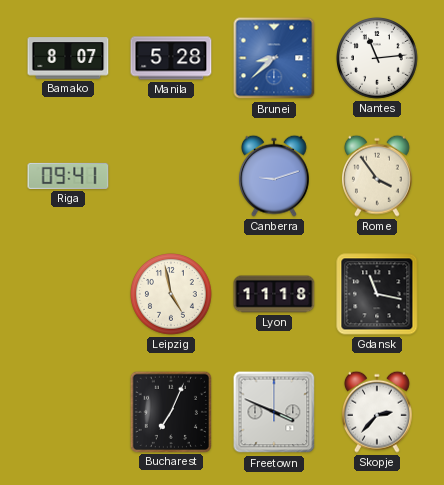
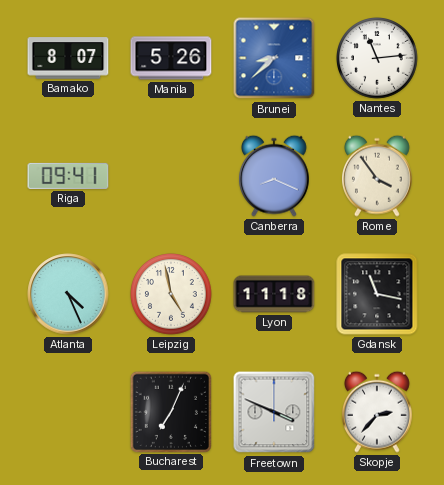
Manila: 5:28 -> 5:26 (171, 58)
Canberra: 9:12 -> 8:19 (274, 176)
Atlanta: none -> 4:26 (68, 294)
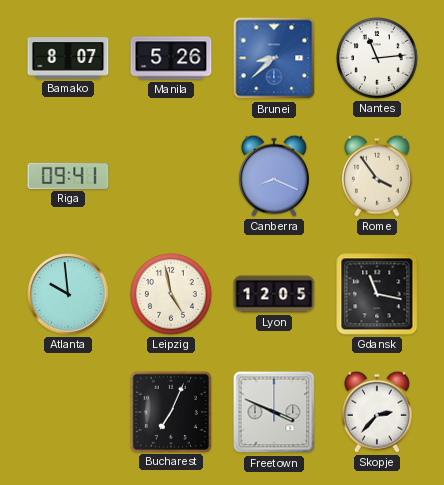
Atlanta: 4:26 -> 9:59 (68, 294)
Lyon: 11:18 -> 12:05 (274, 294)
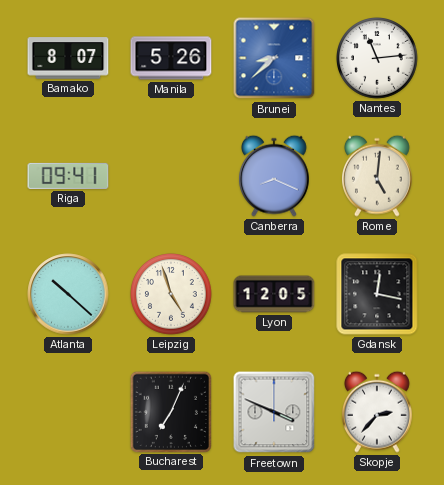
Rome: 3:54 -> 5:01 (377, 176)
Atlanta: 9:59 -> 10:22 (68, 294)
Leipzig: 4:58 -> 4:57 (172, 295)
Gdansk: 11:17 -> 12:17 (377, 294)
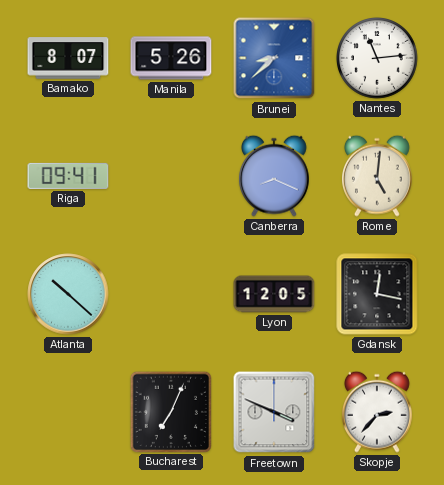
Leipzig: 4:57 -> none (172, 295)
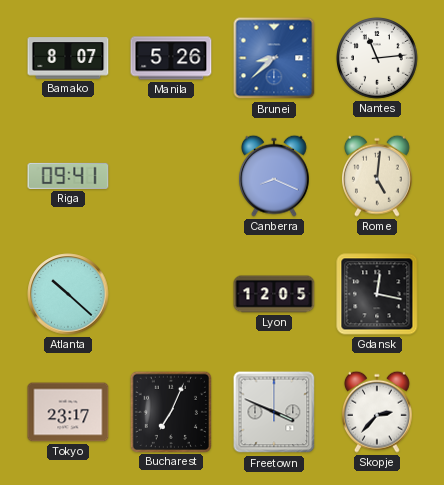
Tokyo: none -> 23:17 (68, 412)
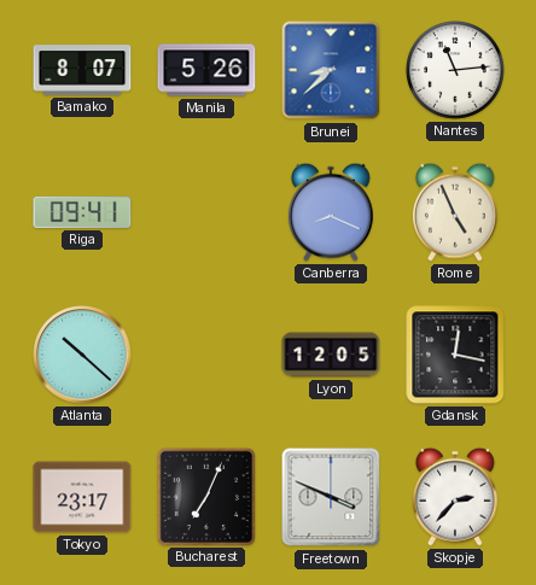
Rome: 5:01 -> 4:56 (455, 212)
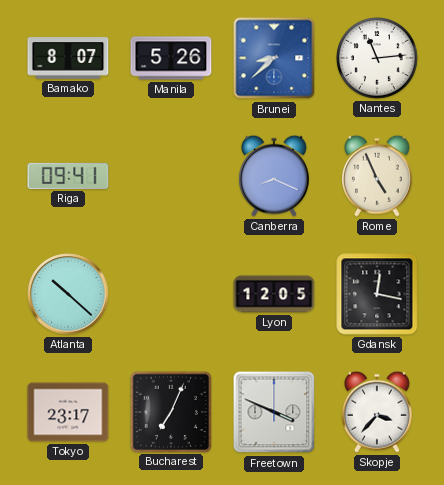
Skopje: 2:37 -> 3:37 (377, 412)
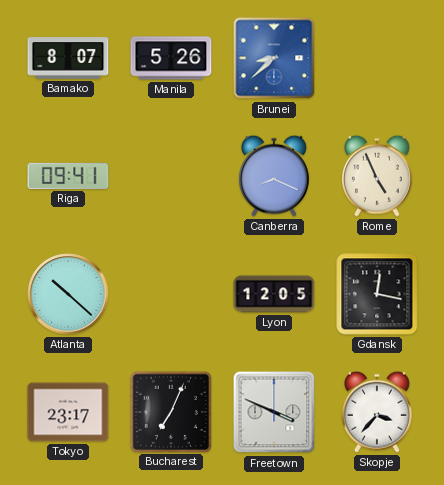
Nantes: 11:14 -> none (378, 59)
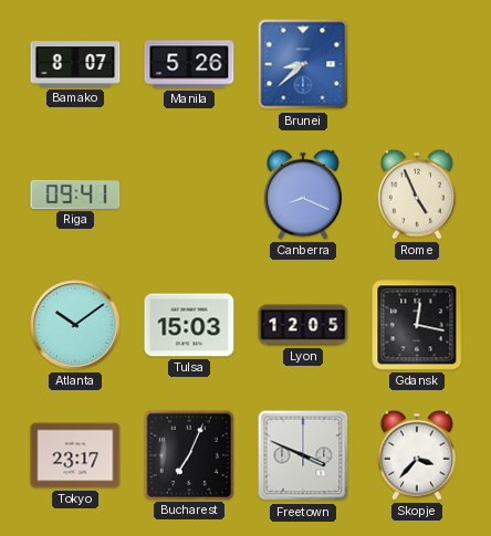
Atlanta: 10:22 -> 10:09 (75, 325)
Tulsa: none -> 15:03 (189, 325)
